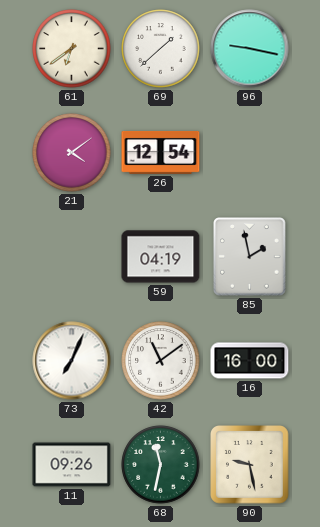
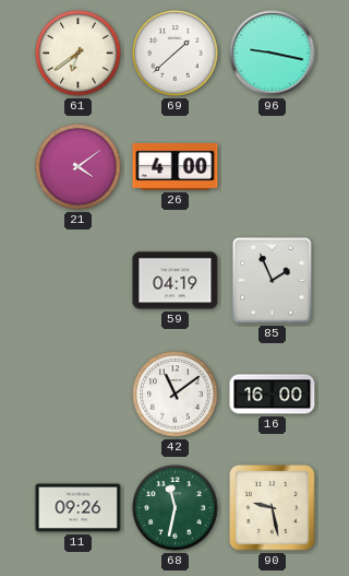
26: 12:54 -> 4:00 (176, 166)
85: 1:58 -> 1:56 (273, 281)
73: 7:04 -> none (72, 361)
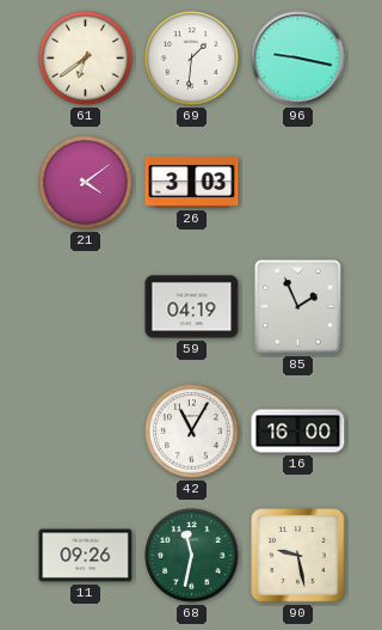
69: 1:38 -> 1:31 (192, 59)
26: 4:00 -> 3:03 (192, 182)
42: 11:09 -> 11:05 (192, 432)
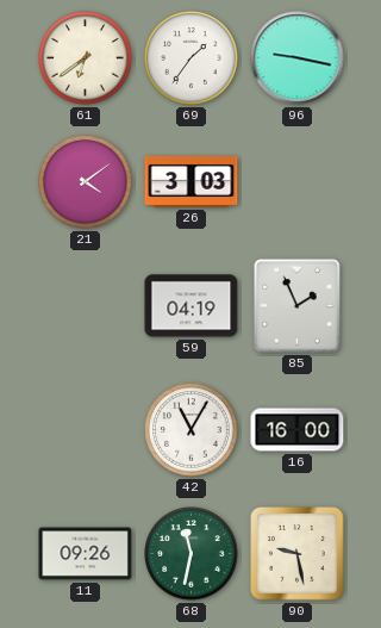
69: 1:31 -> 1:36 (192, 58)
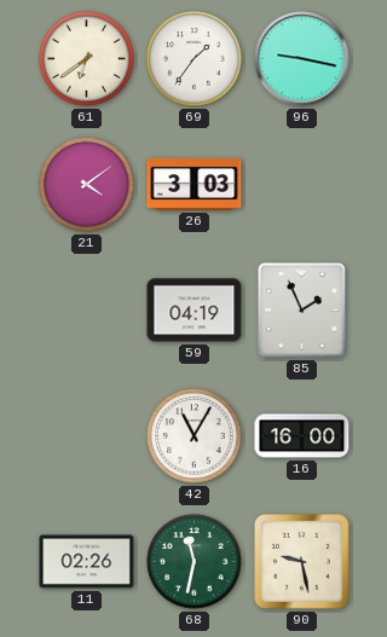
11: 09:26 -> 02:26 (87, 562)
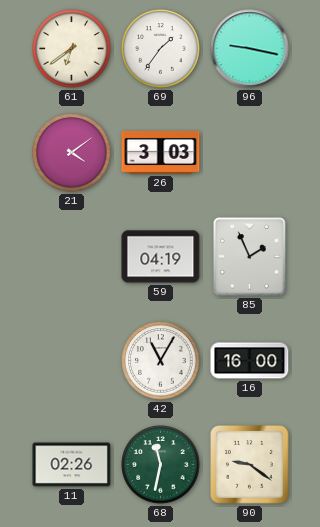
90: 9:28 -> 9:21 (250, 465)
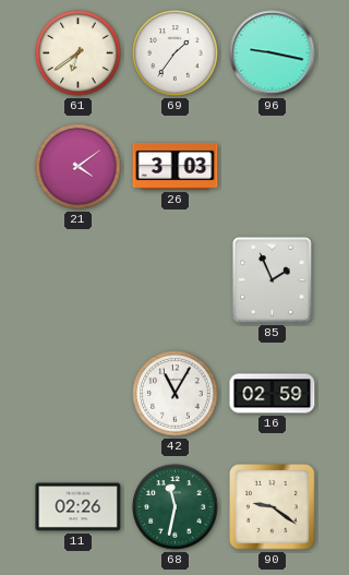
59: 04:19 -> none (161, 257)
16: 16:00 -> 02:59 (273, 394)
